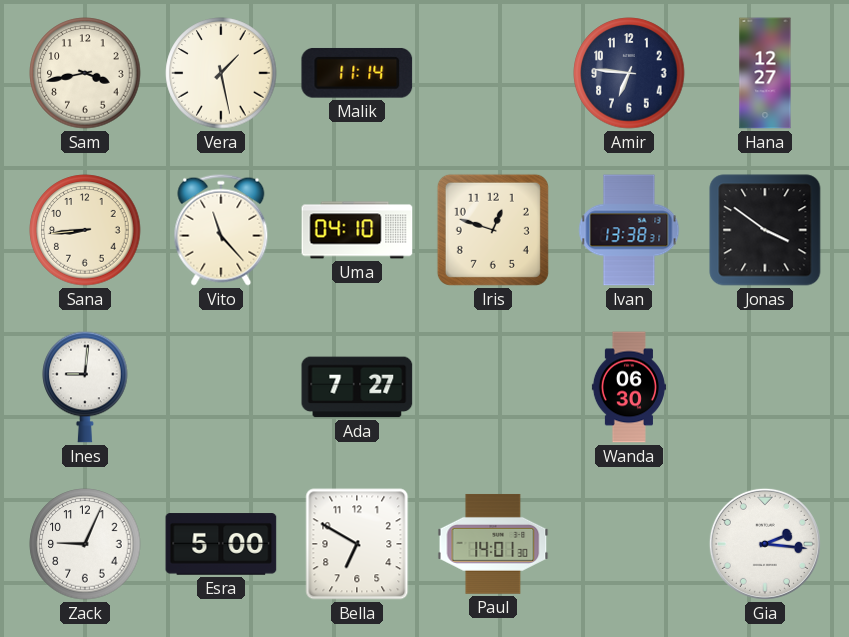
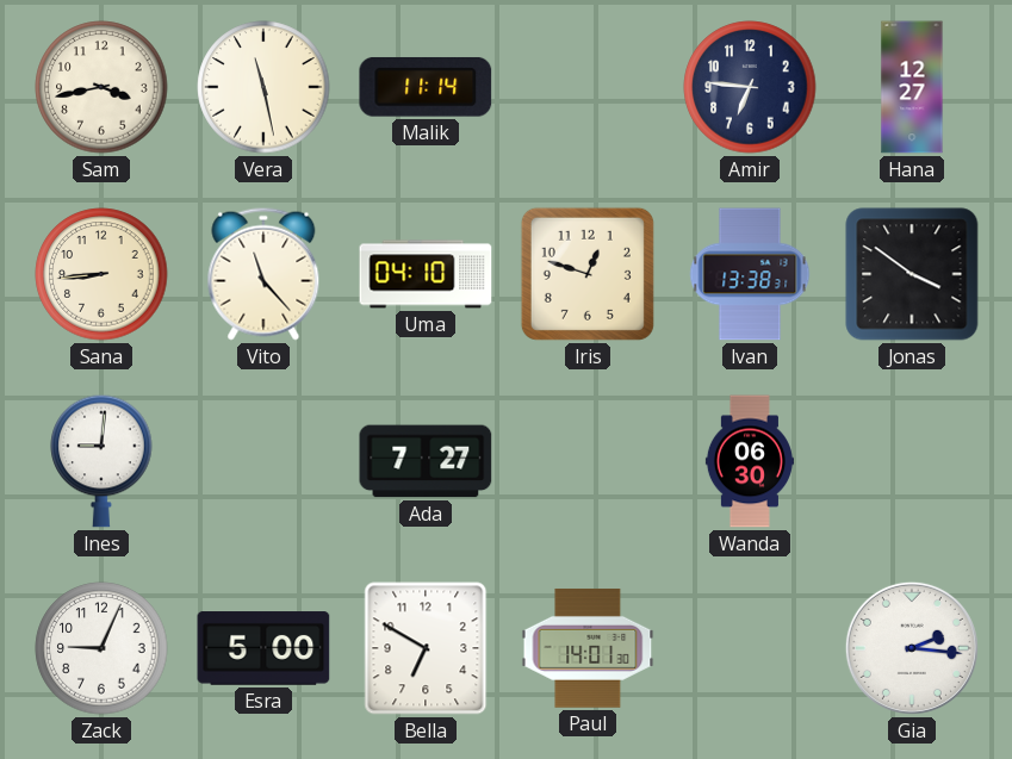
Vera: 1:28 -> 11:28 (263, 87)
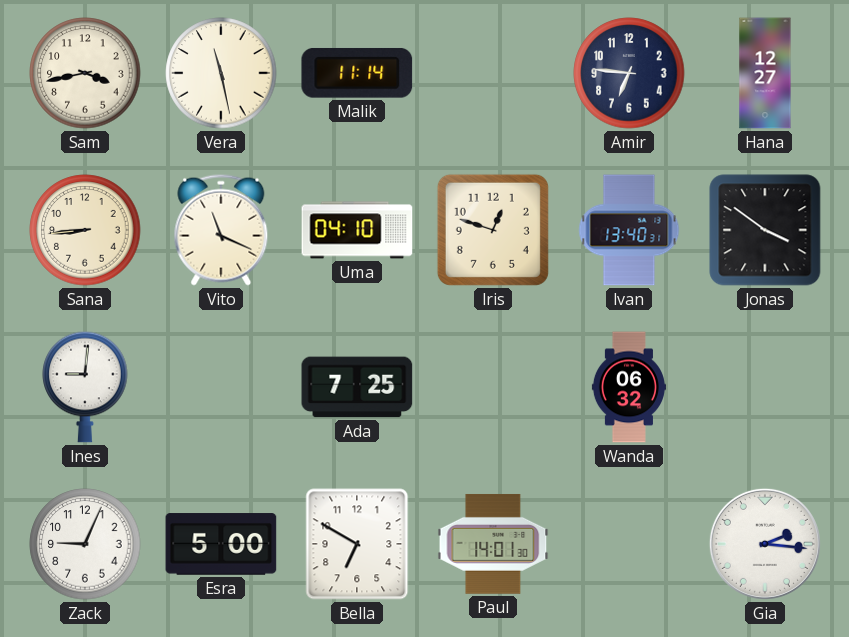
Vito: 11:23 -> 11:19 (221, 230)
Ivan: 13:38 -> 13:40 (629, 230)
Ada: 7:27 -> 7:25 (357, 387)
Wanda: 06:30 -> 06:32 (629, 387)
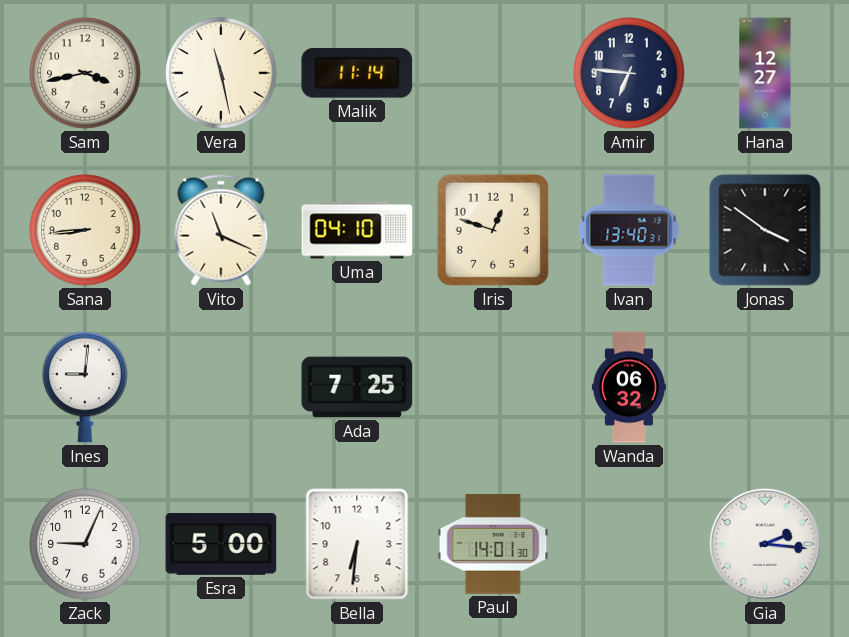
Bella: 6:50 -> 6:31 (357, 544)
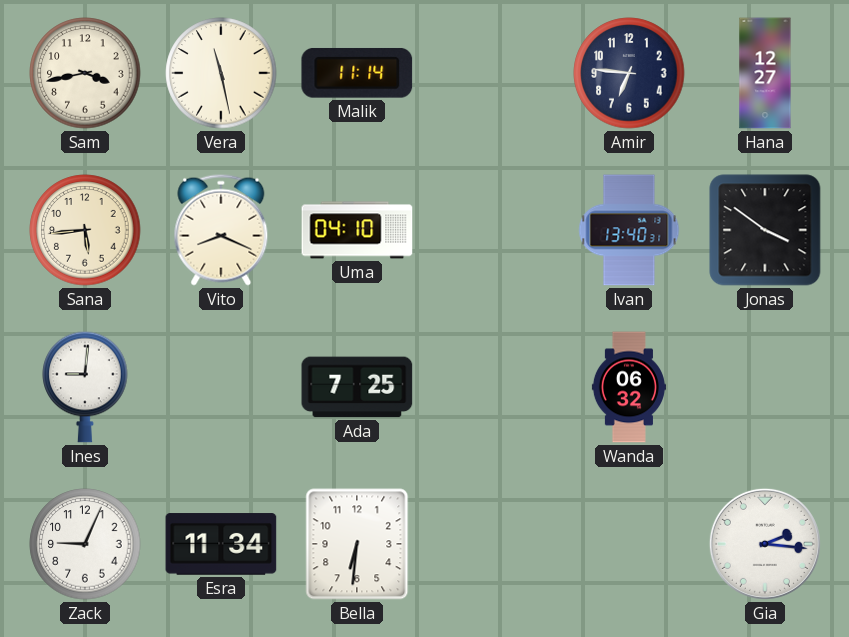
Sana: 8:44 -> 5:44 (85, 230)
Vito: 11:19 -> 8:19 (221, 230)
Iris: 12:48 -> none (493, 230)
Esra: 5:00 -> 11:34 (221, 544)
Paul: 14:01 -> none (493, 544)
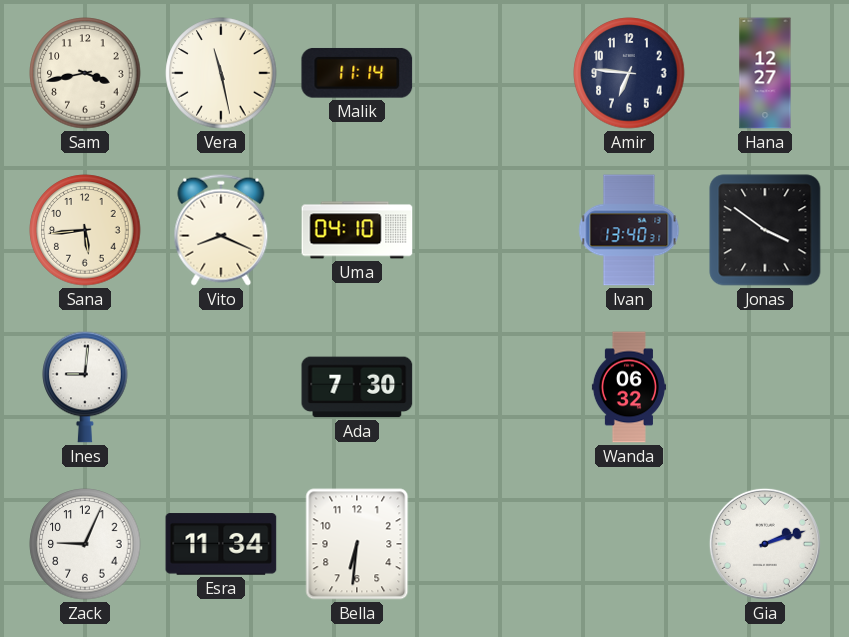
Ada: 7:25 -> 7:30 (357, 387)
Gia: 2:16 -> 2:12 (765, 544)
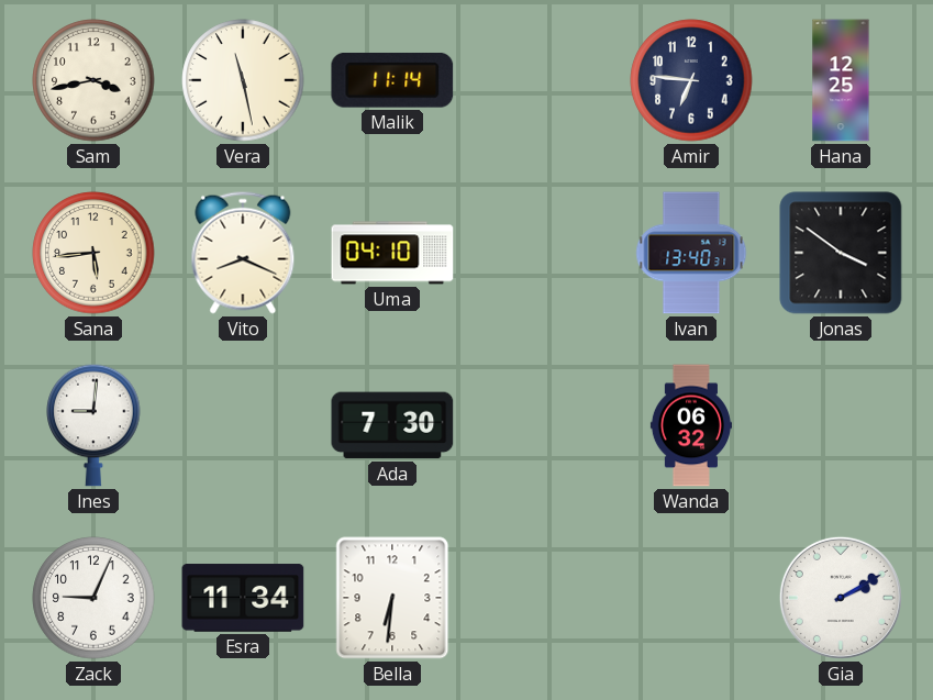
Hana: 12:27 -> 12:25 (841, 80)
Gia: 2:12 -> 2:10 (841, 598)
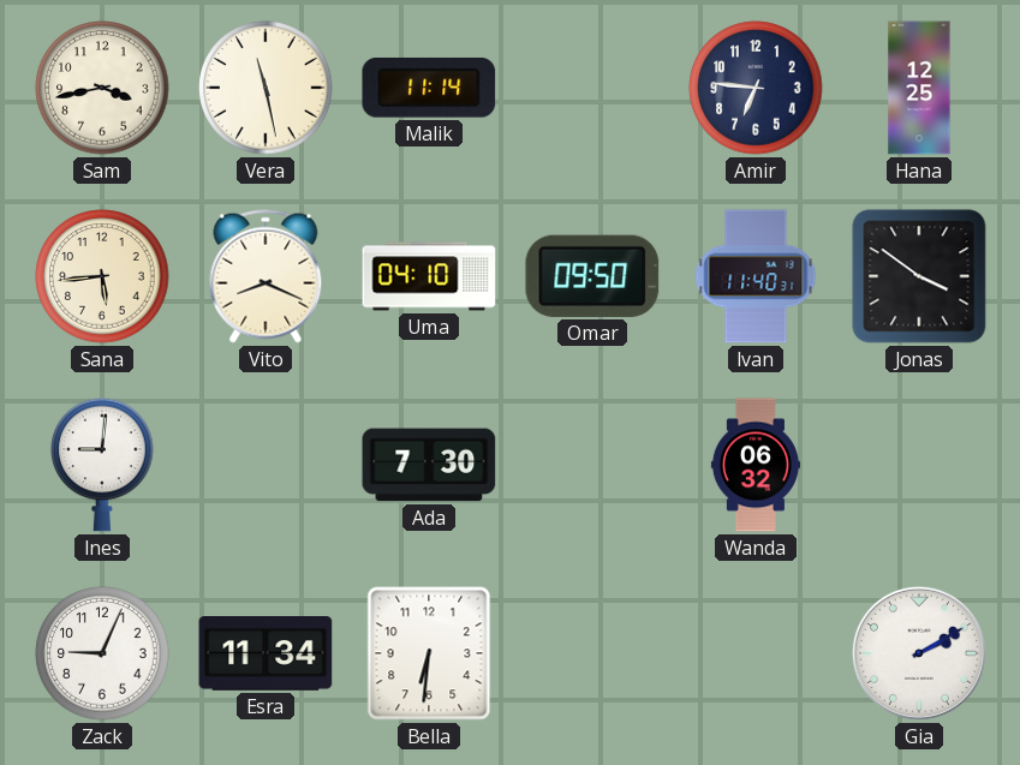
Omar: none -> 09:50 (592, 276)
Ivan: 13:40 -> 11:40 (756, 276)
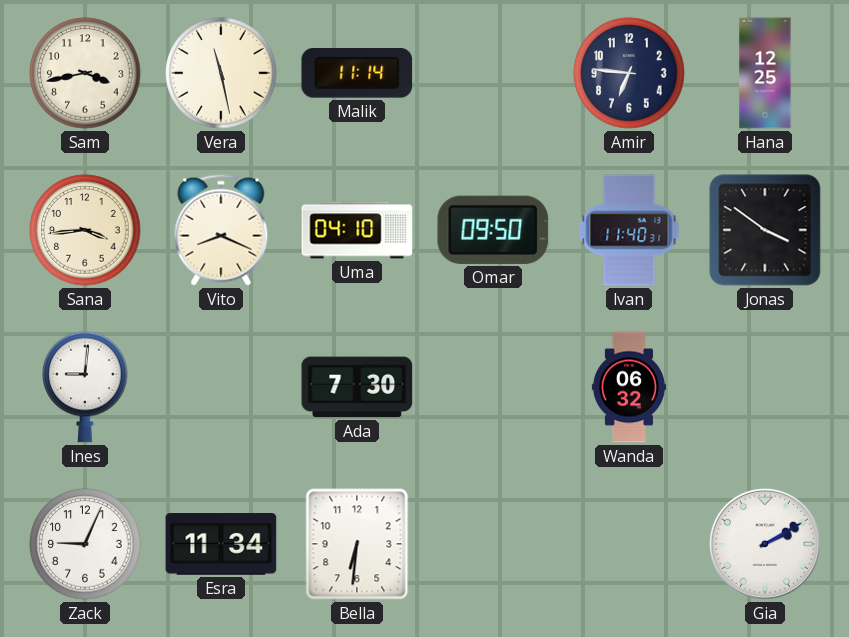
Sana: 5:44 -> 3:44 (85, 230)
